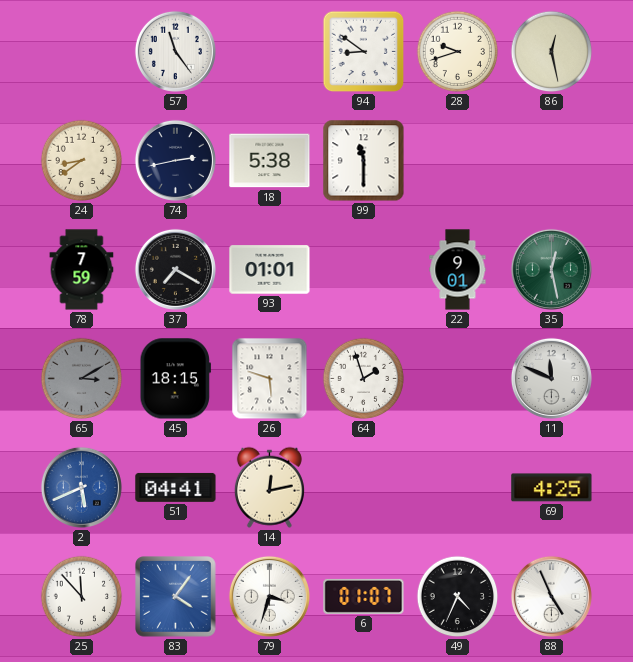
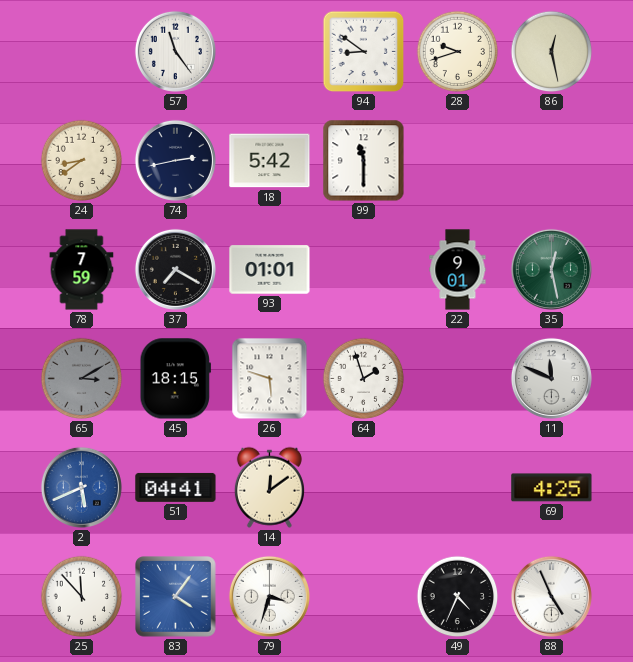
18: 5:38 -> 5:42 (270, 161)
14: 12:13 -> 12:09 (269, 487)
6: 01:07 -> none (364, 596)
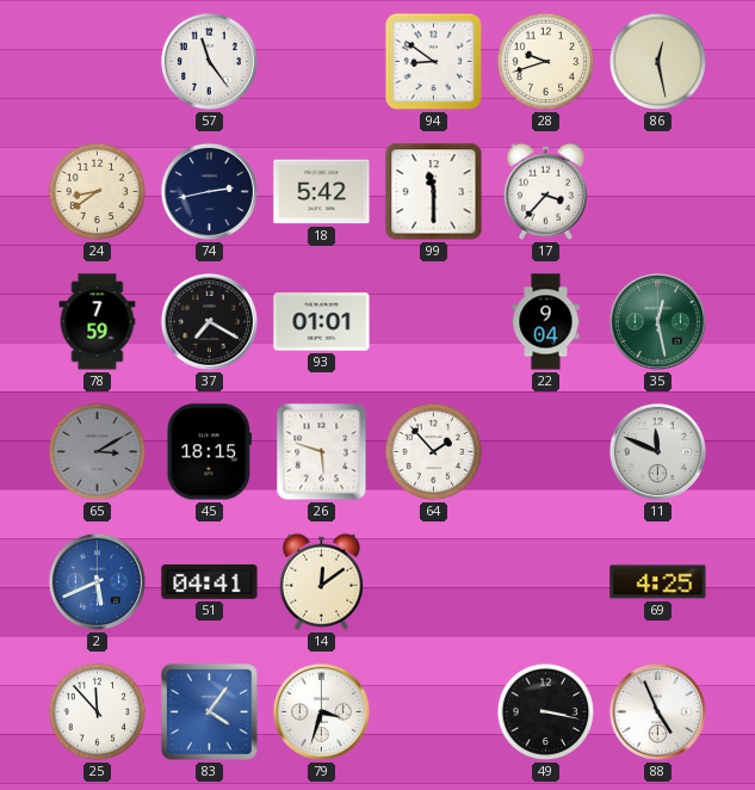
17: none -> 3:37 (545, 191)
22: 9:01 -> 9:04 (546, 322)
64: 1:57 -> 1:53 (434, 452)
49: 4:34 -> 3:17 (546, 712)
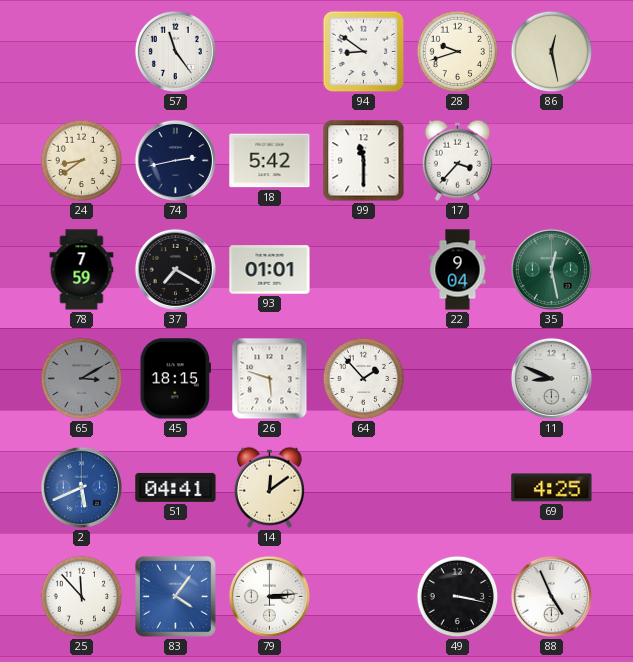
11: 11:49 -> 8:49 (551, 378)
79: 3:33 -> 3:14 (269, 596)
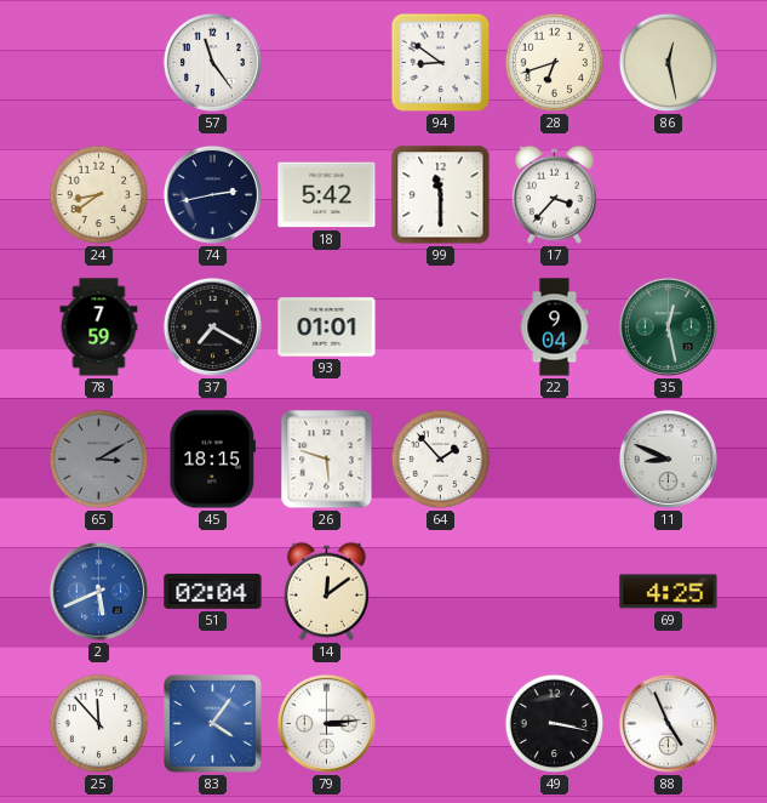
28: 9:42 -> 6:42 (555, 63)
51: 04:41 -> 02:04 (213, 591)
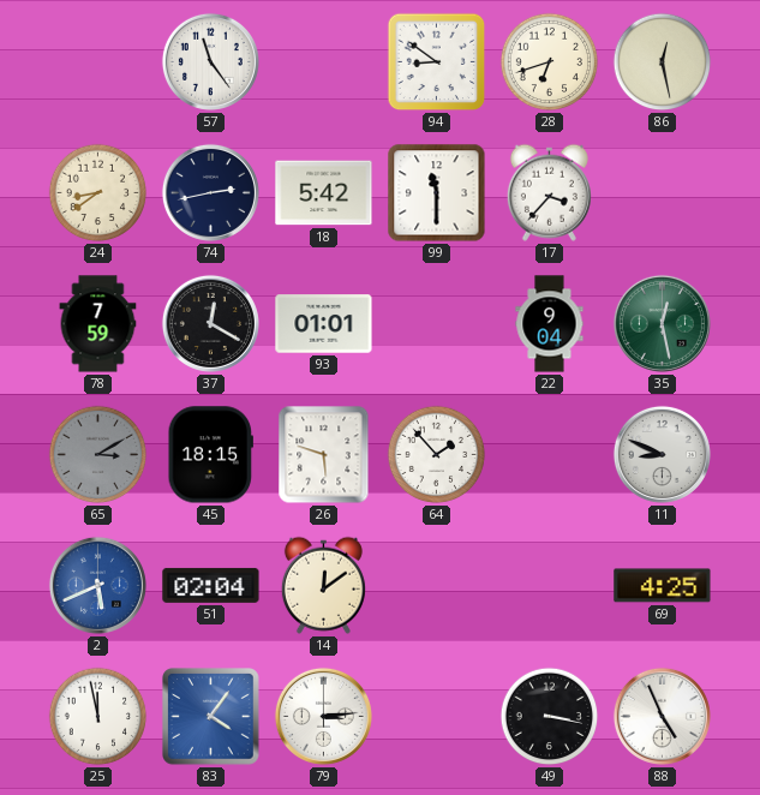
37: 7:20 -> 12:20 (210, 323)
25: 11:53 -> 11:58 (98, 717)
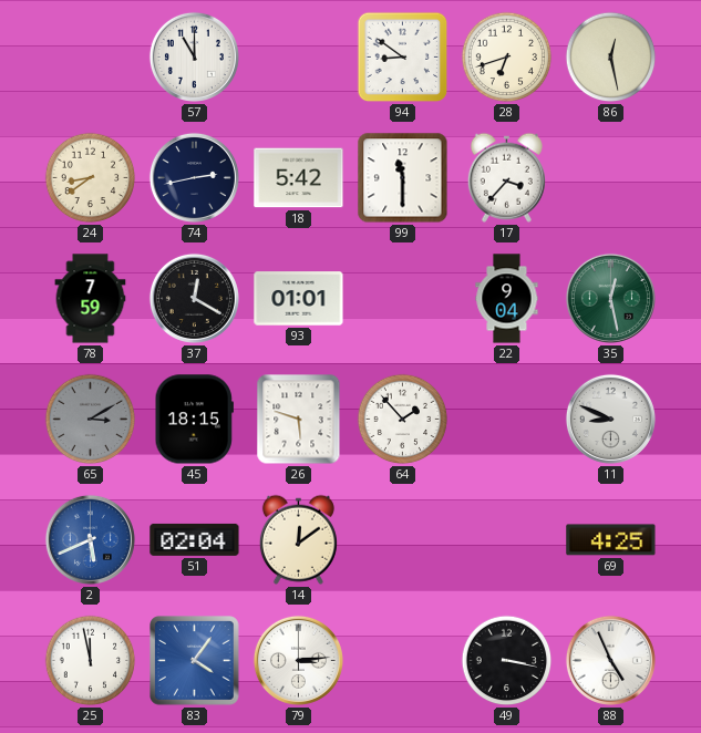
57: 11:24 -> 11:00 (194, 56)
